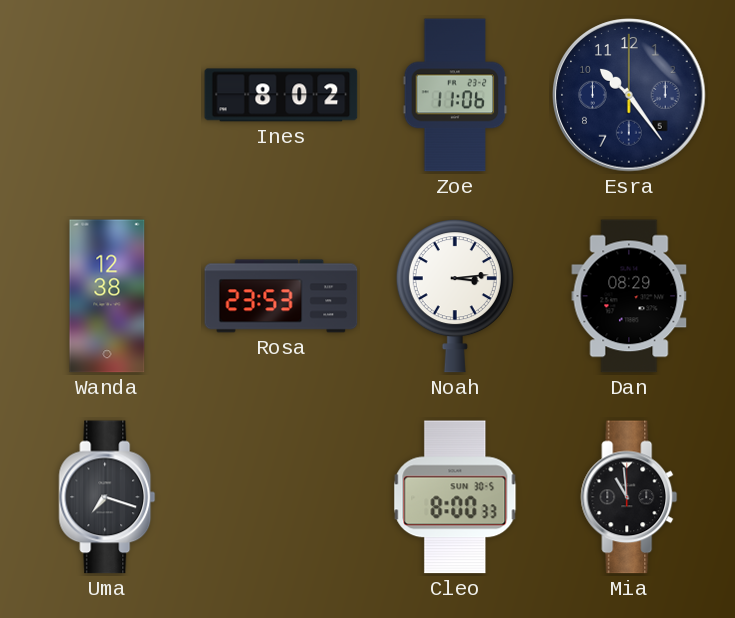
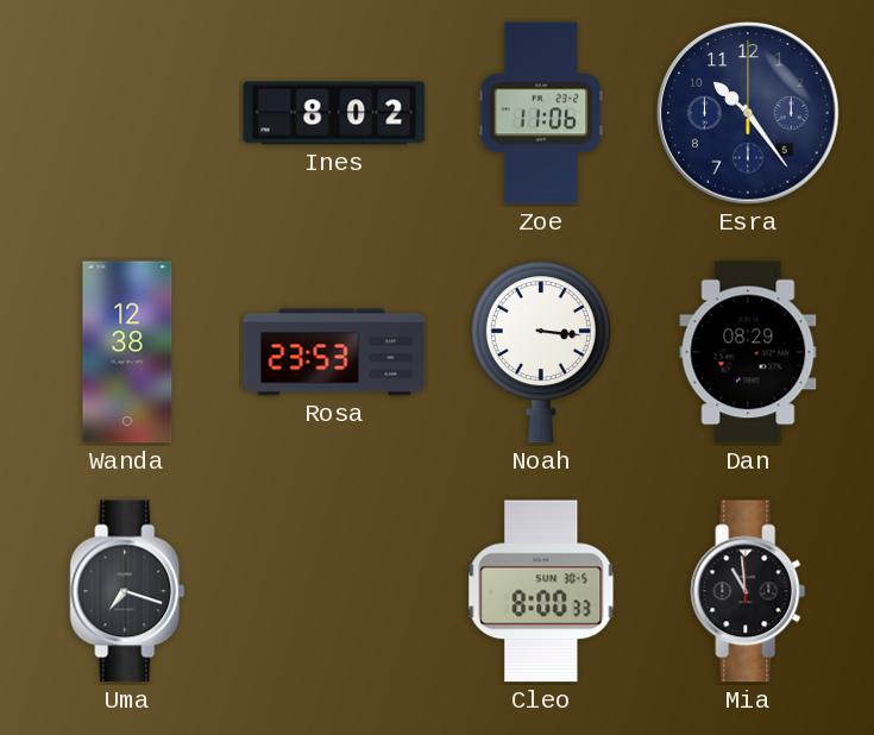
Noah: 3:14 -> 3:16 (541, 352)
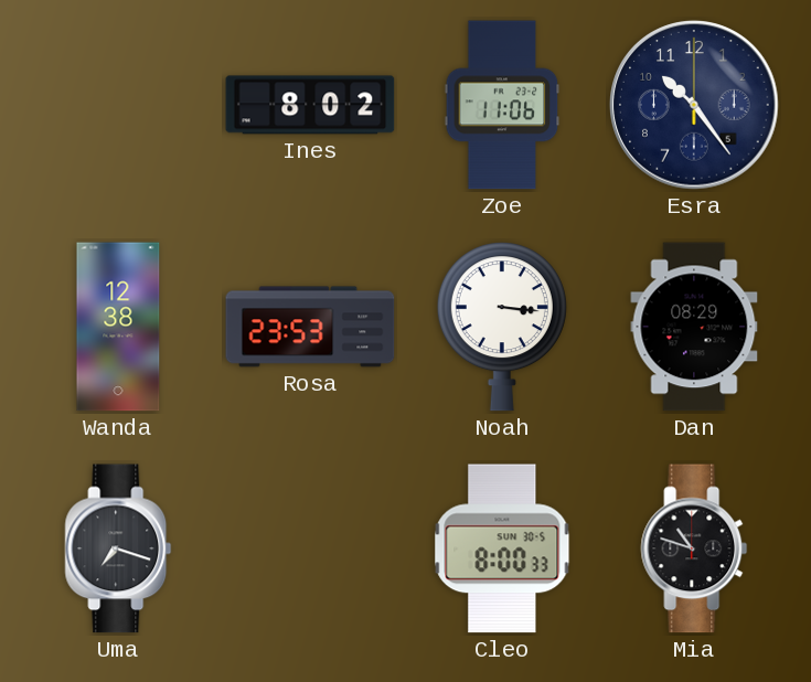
Mia: 10:59 -> 10:48 (694, 548)
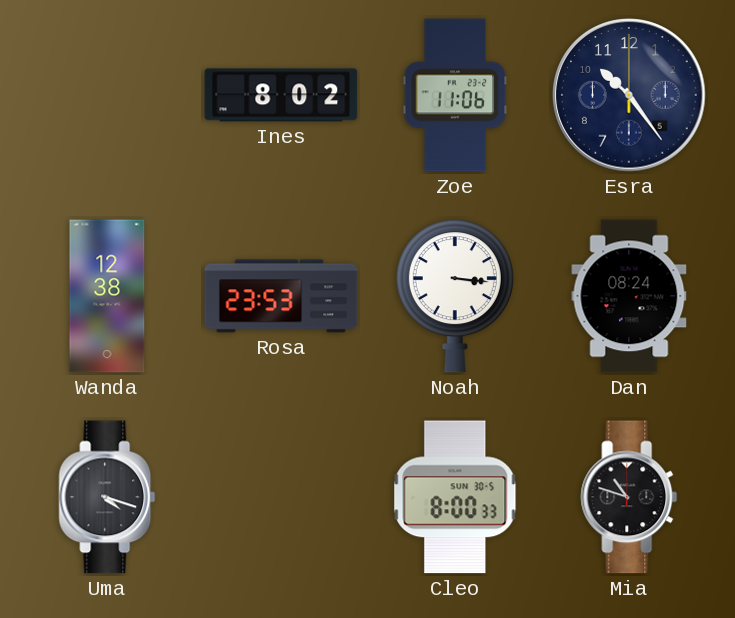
Dan: 08:29 -> 08:24 (629, 296)
Uma: 7:18 -> 4:18 (107, 497)
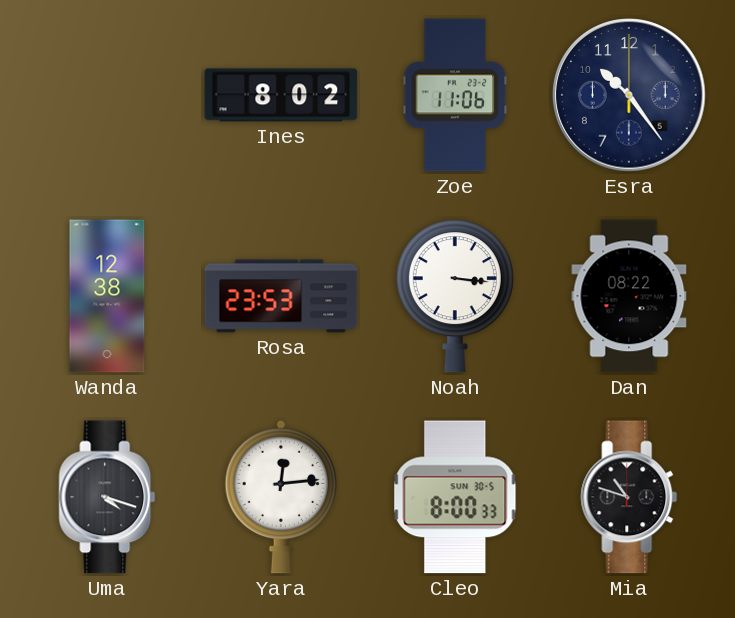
Dan: 08:24 -> 08:22 (629, 296)
Yara: none -> 12:14 (280, 497)
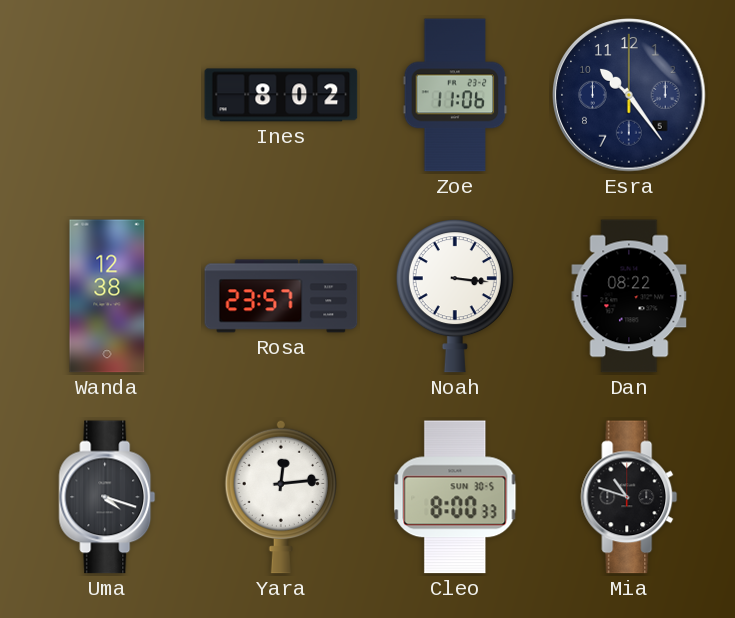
Rosa: 23:53 -> 23:57 (281, 296)
